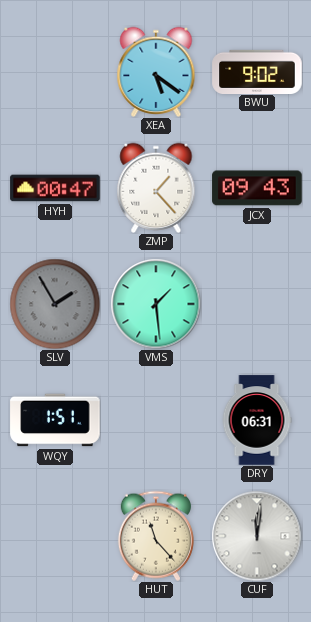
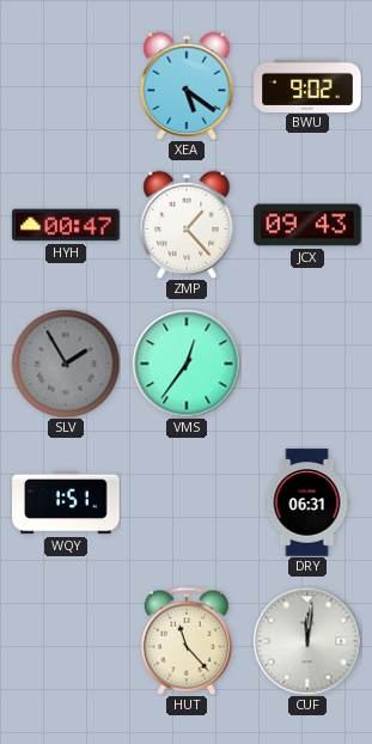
VMS: 1:29 -> 12:36 (187, 364)
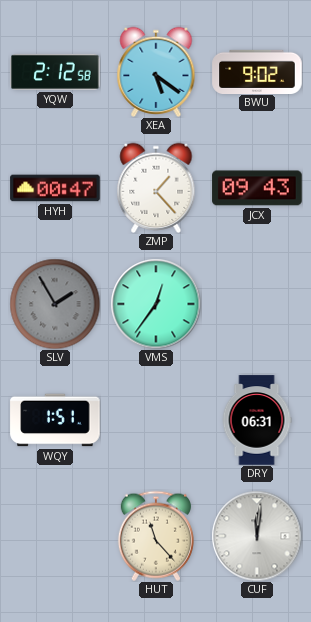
YQW: none -> 2:12 (55, 72)
